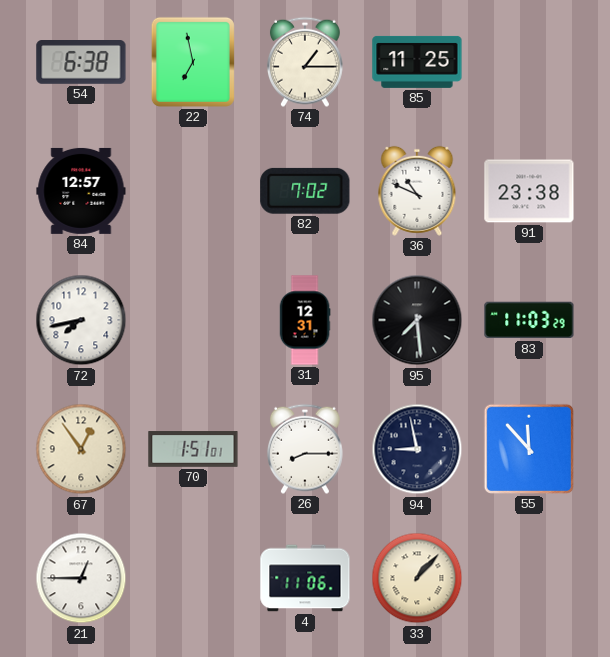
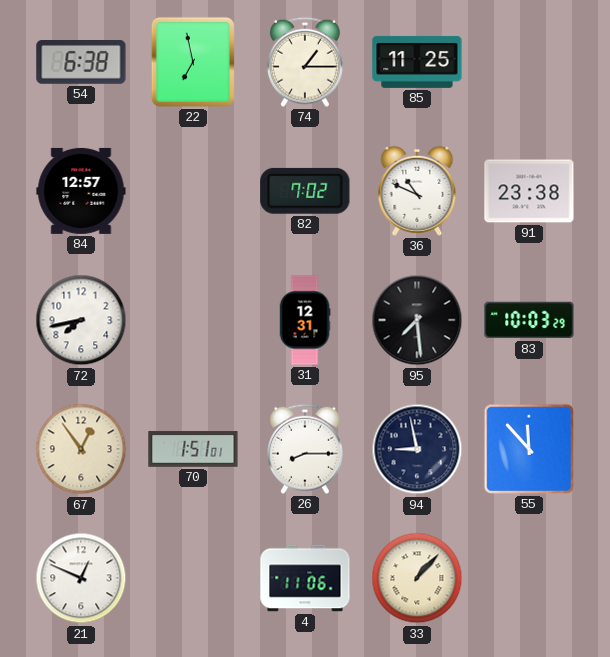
83: 11:03 -> 10:03 (529, 320)
21: 12:45 -> 12:49 (81, 578)
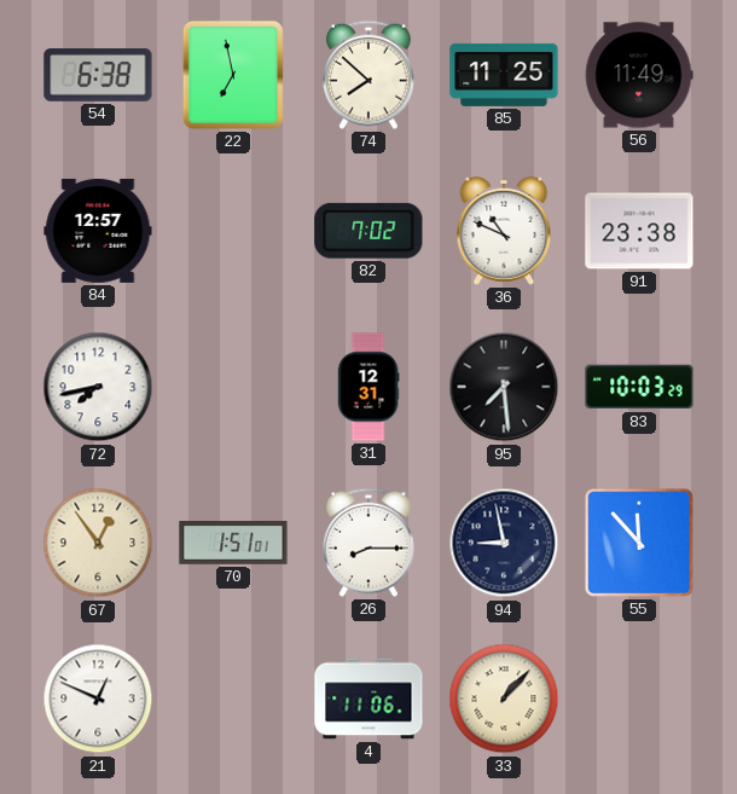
74: 1:15 -> 7:52 (368, 75)
56: none -> 11:49 (639, 75)
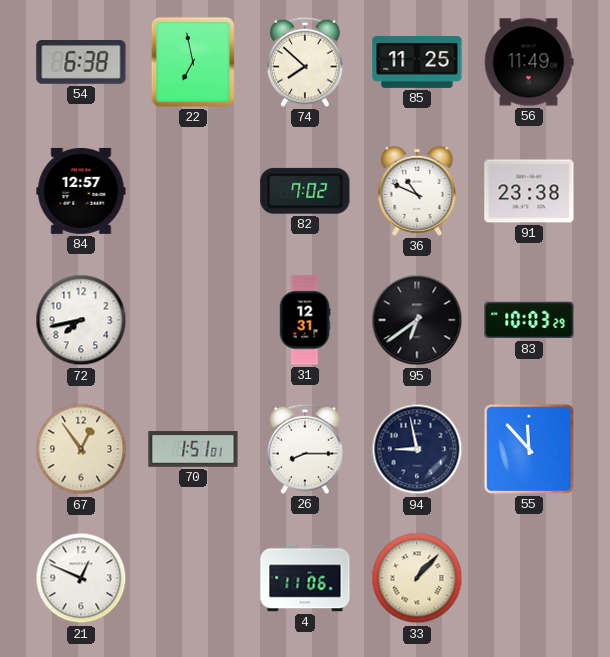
95: 7:29 -> 6:39 (417, 320)
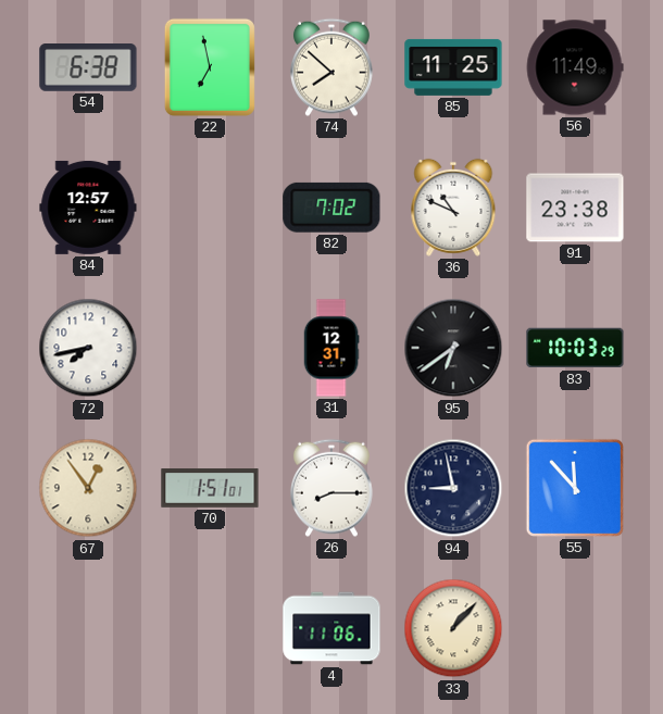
21: 12:49 -> none (81, 578)
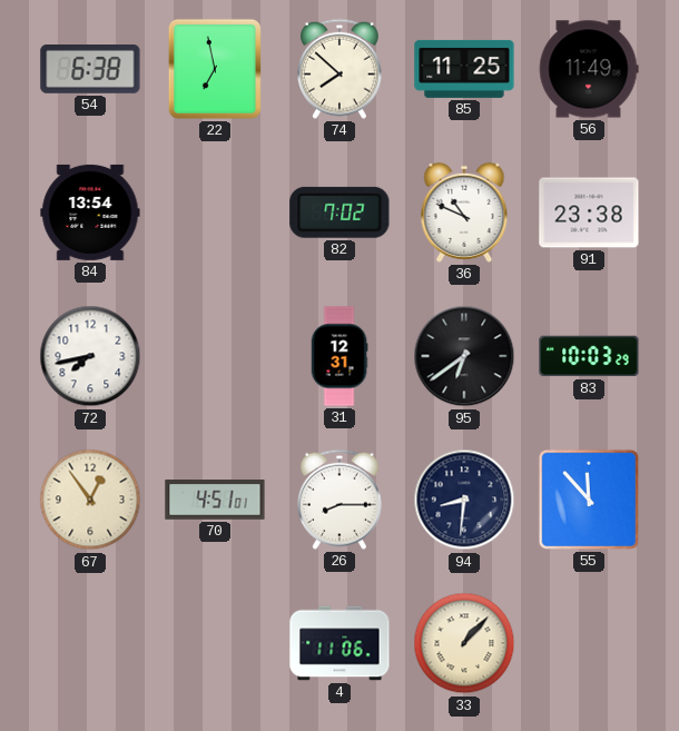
84: 12:57 -> 13:54 (90, 213)
70: 1:51 -> 4:51 (215, 500)
94: 8:58 -> 8:31 (464, 500)
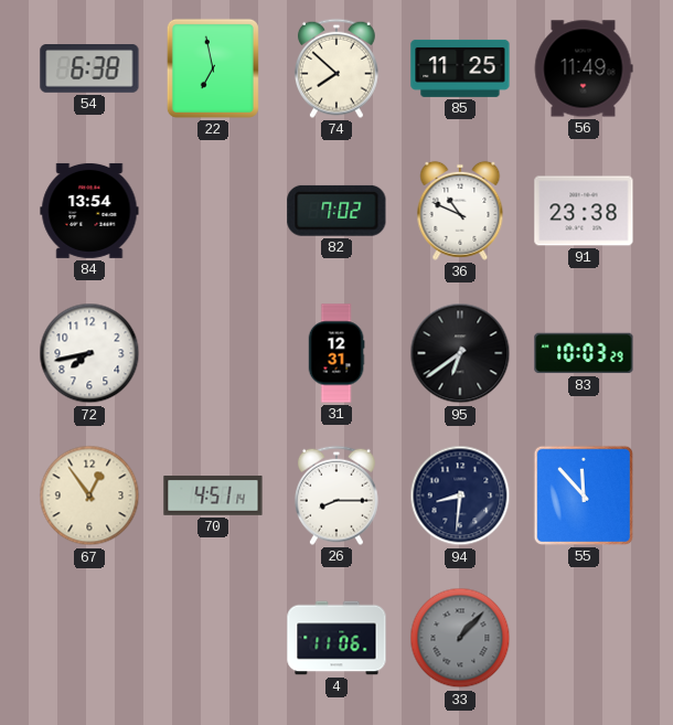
70: 4:51:01 -> 4:51:14 (213, 495)
33 dial: cream -> grey (460, 638)
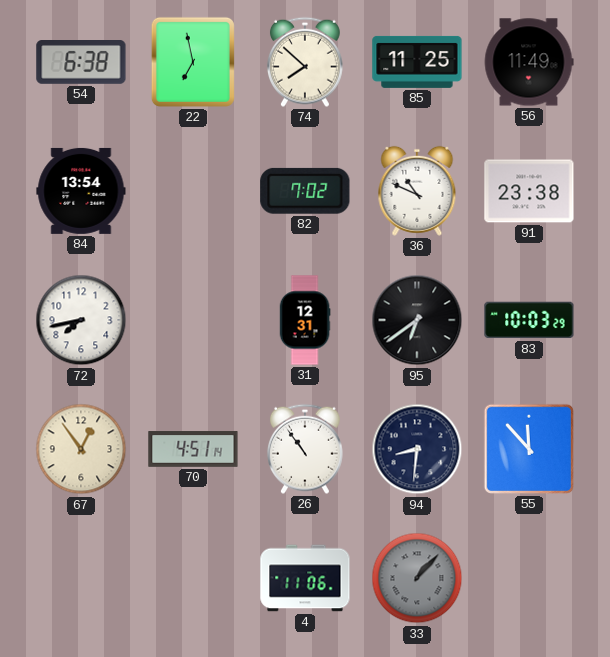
26: 8:15 -> 10:54 (305, 449)
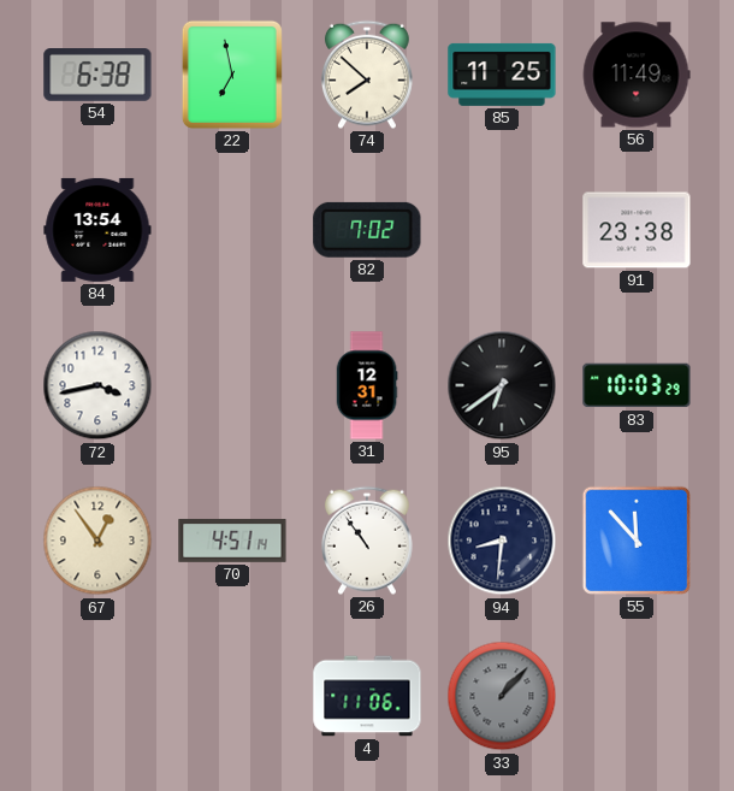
36: 10:49 -> none (417, 191)
72: 7:43 -> 3:43 (97, 385)
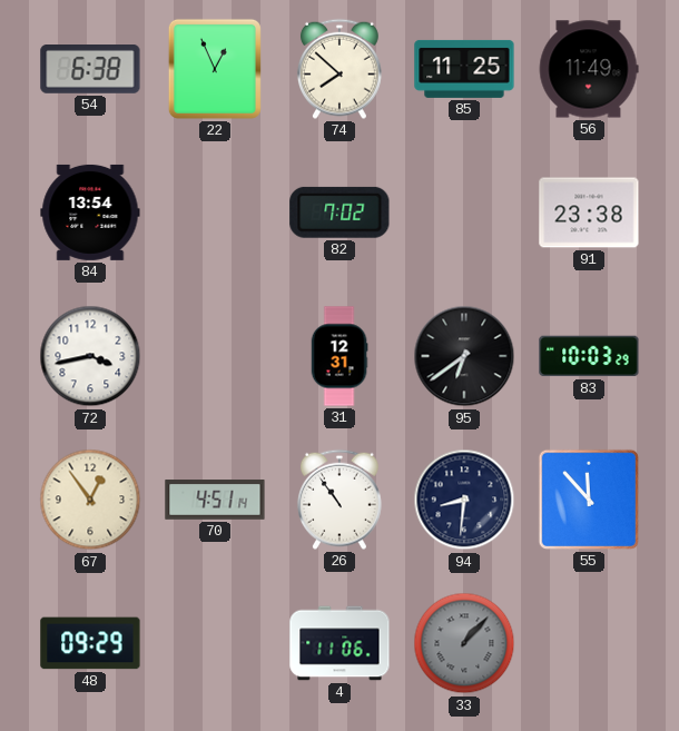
22: 6:58 -> 12:56 (215, 69)
48: none -> 09:29 (90, 643)
